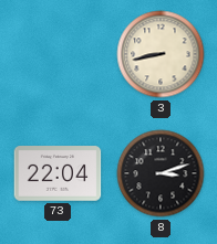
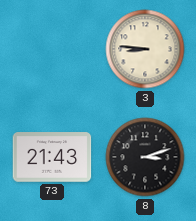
3: 8:43 -> 8:46 (145, 49)
73: 22:04 -> 21:43 (52, 157)
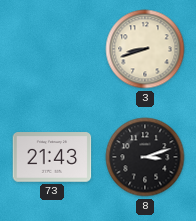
3: 8:46 -> 8:42 (145, 49)
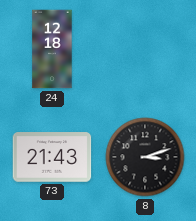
24: none -> 12:18 (52, 49)
3: 8:42 -> none (145, 49)
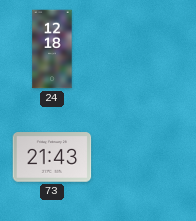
8: 3:12 -> none (145, 157)
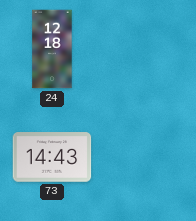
73: 21:43 -> 14:43 (52, 157)
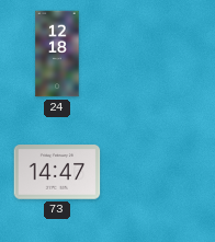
73: 14:43 -> 14:47 (57, 172)
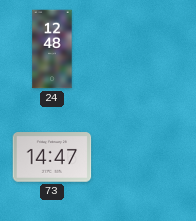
24: 12:18 -> 12:48 (52, 49)
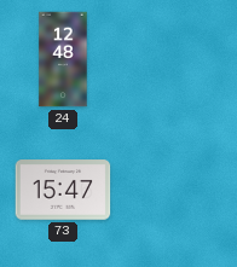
73: 14:47 -> 15:47 (63, 190)
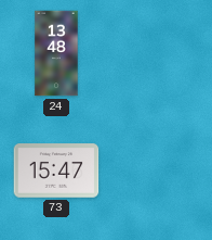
24: 12:48 -> 13:48 (56, 53)
